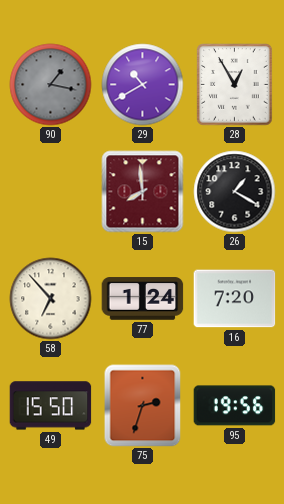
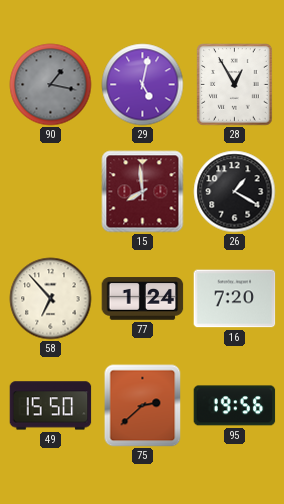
29: 10:40 -> 5:02 (143, 85)
75: 2:33 -> 2:38 (143, 406)
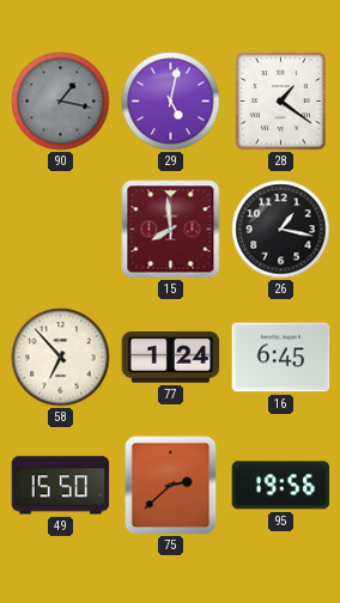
28: 12:55 -> 1:21 (281, 102)
26: 1:20 -> 1:17 (281, 230)
16: 7:20 -> 6:45 (281, 358)
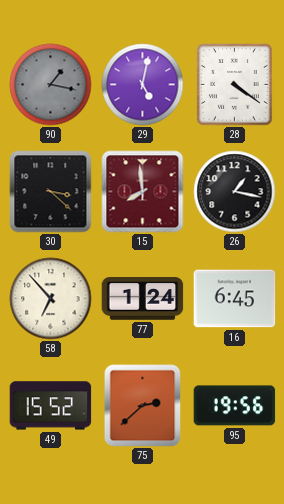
28: 1:21 -> 4:21 (235, 85)
30: none -> 3:22 (51, 192)
49: 15:50 -> 15:52 (51, 406)
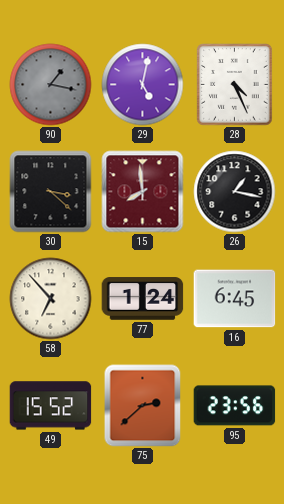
28: 4:21 -> 4:26 (235, 85)
95: 19:56 -> 23:56 (235, 406)
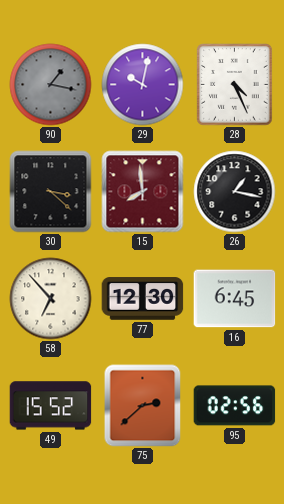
29: 5:02 -> 10:02 (143, 85)
77: 1:24 -> 12:30 (143, 299)
95: 23:56 -> 02:56 (235, 406)
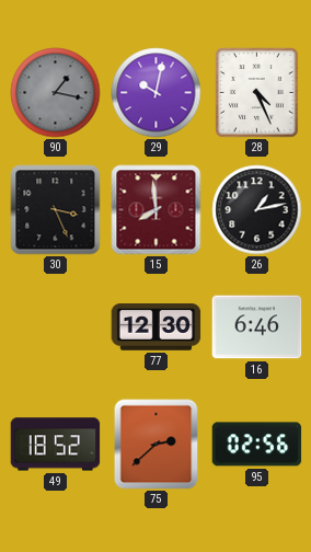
30: 3:22 -> 3:26 (56, 210)
26: 1:17 -> 1:13 (257, 210)
58: 6:53 -> none (51, 299)
16: 6:45 -> 6:46 (257, 327)
49: 15:52 -> 18:52 (56, 445)
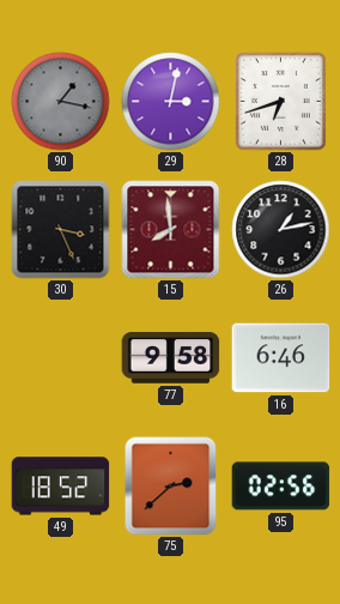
29: 10:02 -> 3:02 (171, 102)
28: 4:26 -> 6:42 (281, 102)
77: 12:30 -> 9:58 (171, 358)
